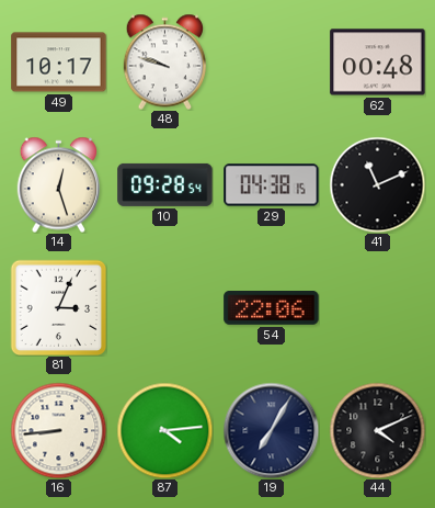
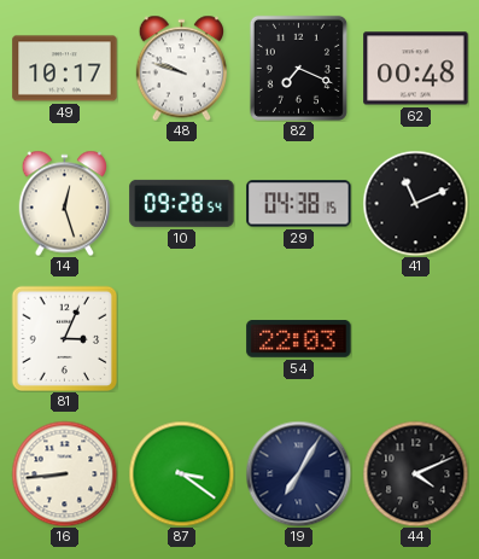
82: none -> 7:19 (298, 68)
54: 22:06 -> 22:03 (299, 339)
87: 4:14 -> 3:21 (181, 473)
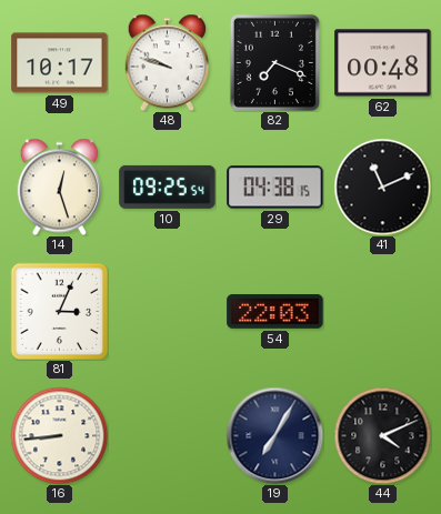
10: 09:28 -> 09:25 (168, 187)
87: 3:21 -> none (181, 473)
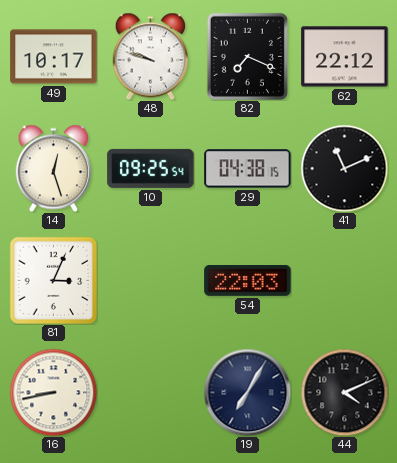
62: 00:48 -> 22:12 (345, 57)
16: 8:44 -> 8:43 (53, 392)
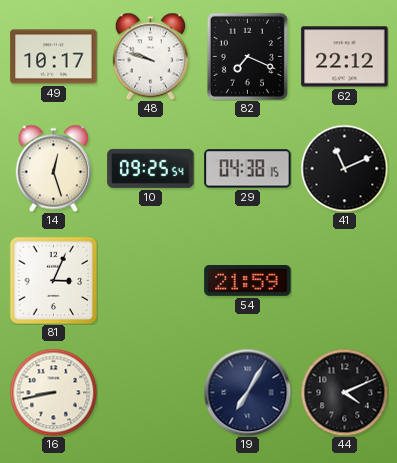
54: 22:03 -> 21:59 (248, 281)
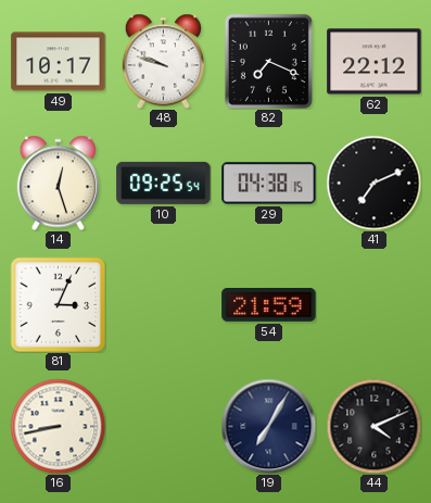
41: 11:11 -> 7:11 (373, 183)
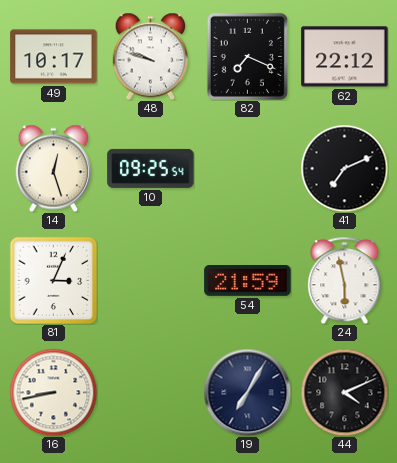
29: 04:38 -> none (269, 184)
24: none -> 5:58 (345, 280)
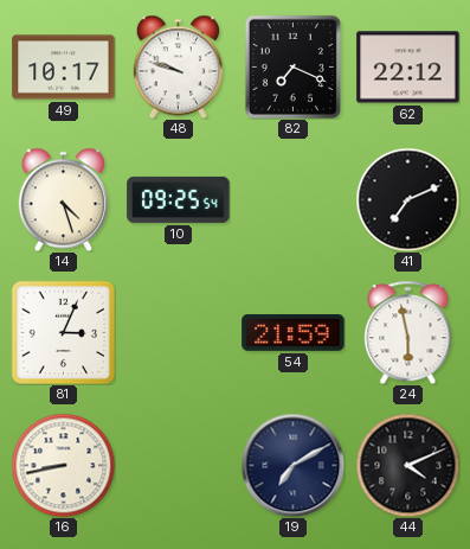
14: 12:27 -> 4:27 (63, 199)
19: 7:05 -> 7:10 (292, 465)
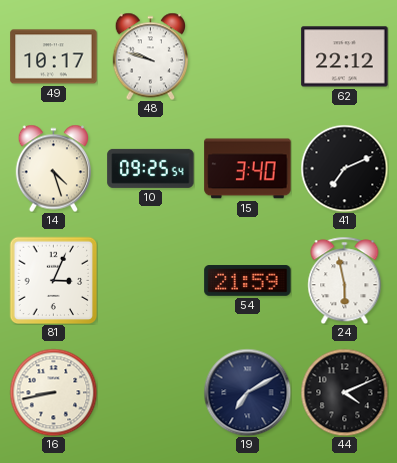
82: 7:19 -> none (292, 66)
15: none -> 3:40 (248, 169)
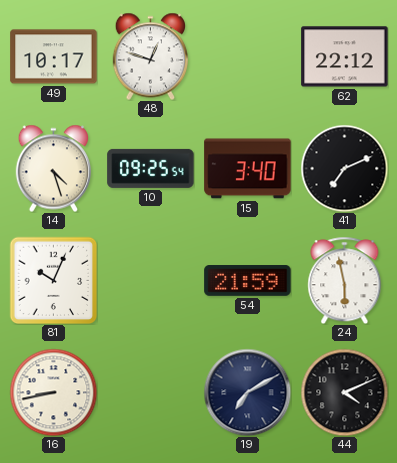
48: 9:48 -> 12:48 (150, 56)
81: 3:04 -> 10:04 (53, 280)
